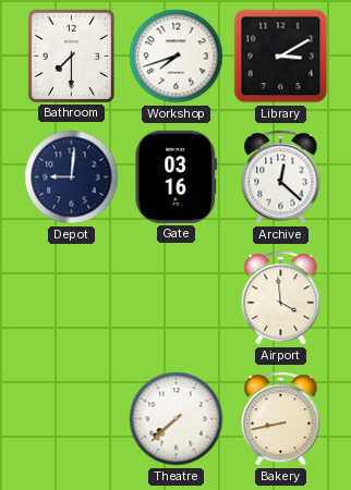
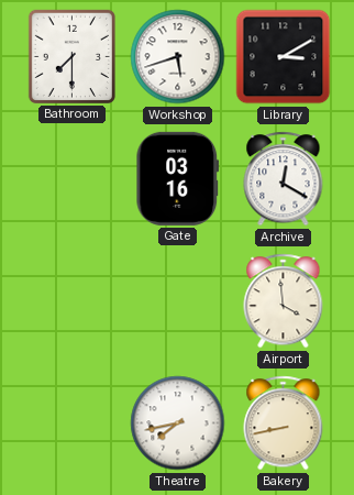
Workshop: 7:42 -> 5:42 (178, 57)
Depot: 9:01 -> none (72, 177)
Archive: 12:22 -> 12:20 (284, 179)
Theatre: 7:38 -> 7:43 (178, 424)
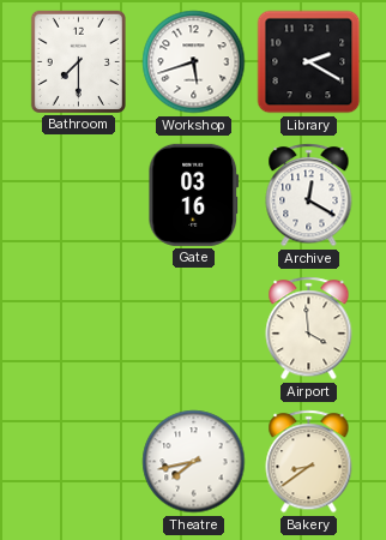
Library: 3:10 -> 2:20 (309, 62)
Bakery: 8:43 -> 8:39 (309, 462)
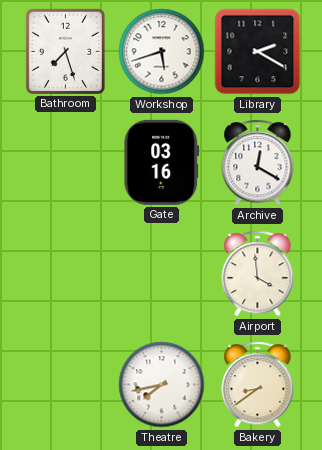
Bathroom: 7:30 -> 7:27 (65, 51)
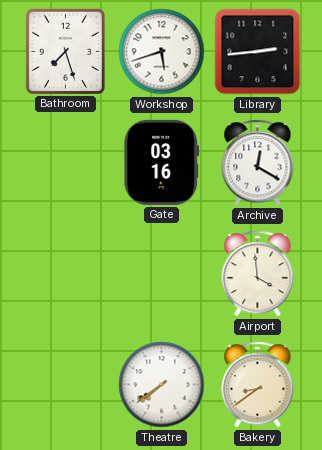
Library: 2:20 -> 2:44 (258, 52)
Theatre: 7:43 -> 7:39 (162, 385)
